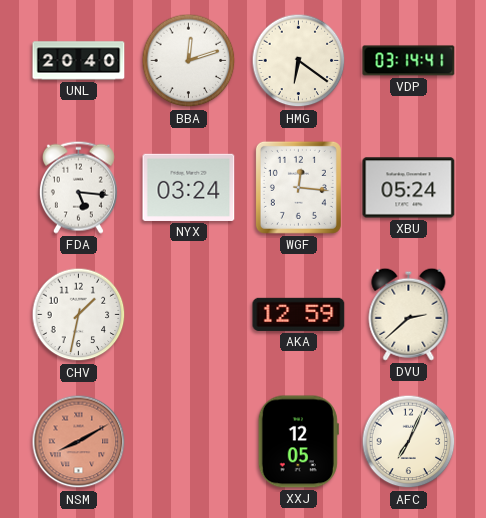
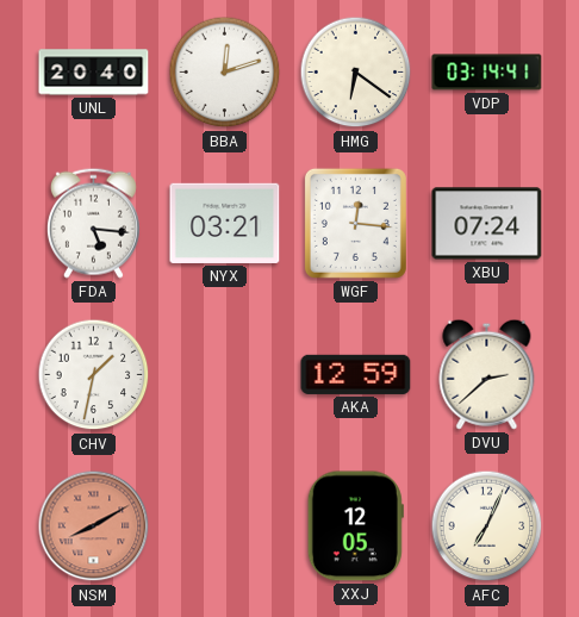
NYX: 03:24 -> 03:21 (225, 223)
XBU: 05:24 -> 07:24 (487, 224)
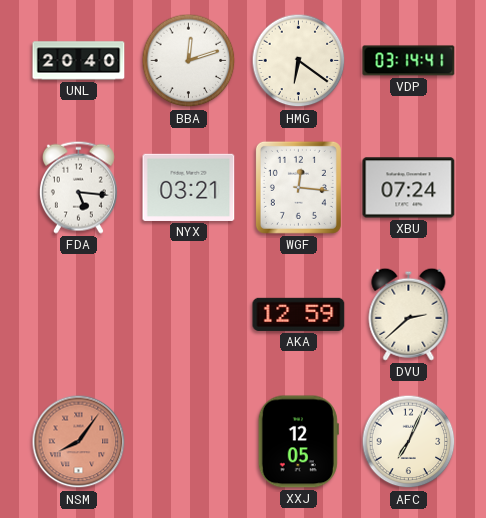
CHV: 1:32 -> none (94, 375)
NSM: 8:10 -> 8:06 (79, 442)
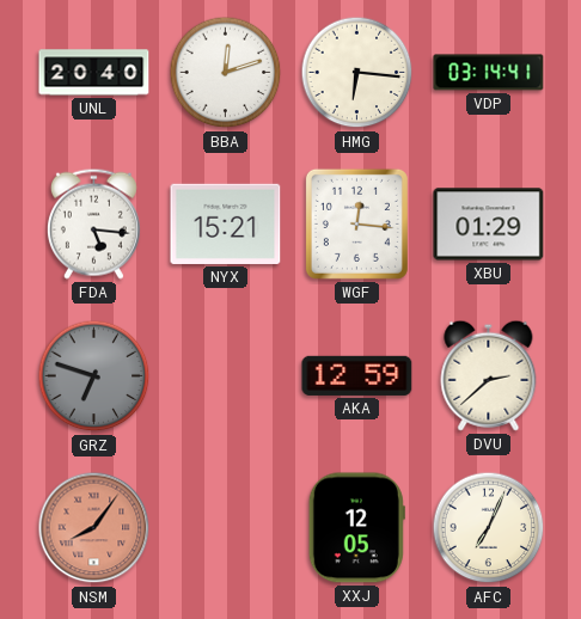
HMG: 6:21 -> 6:16 (357, 73)
NYX: 03:21 -> 15:21 (226, 223)
XBU: 07:24 -> 01:29 (489, 225)
GRZ: none -> 6:48 (94, 376)
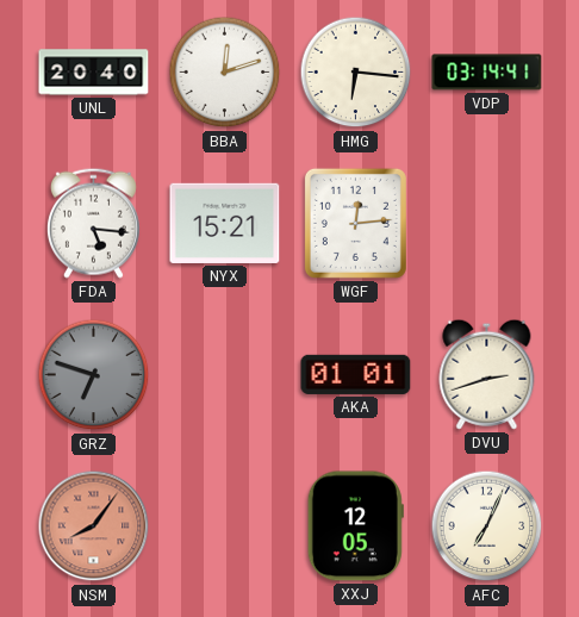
WGF: 12:16 -> 12:14 (355, 223)
XBU: 01:29 -> none (489, 225)
AKA: 12:59 -> 01:01 (356, 374)
DVU: 2:38 -> 2:42 (487, 374)
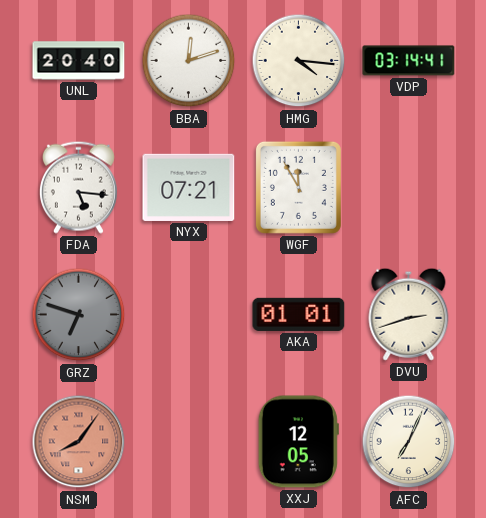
HMG: 6:16 -> 4:16 (299, 61)
NYX: 15:21 -> 07:21 (189, 187)
WGF: 12:14 -> 11:55 (298, 187)
